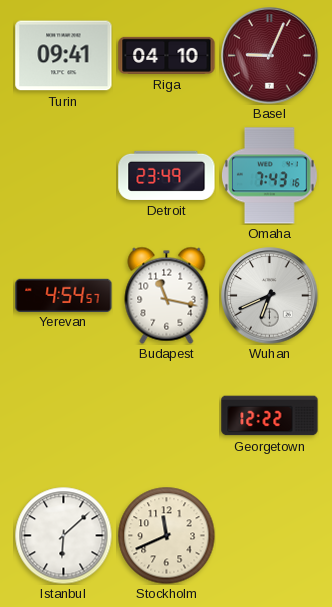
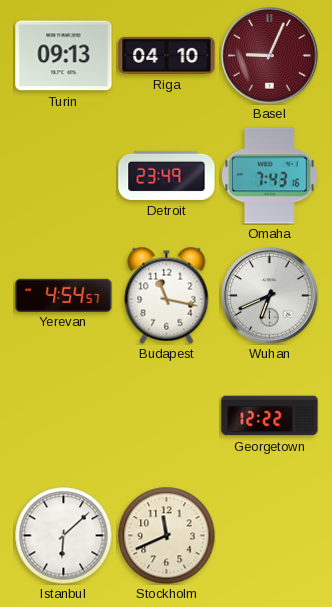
Turin: 09:41 -> 09:13 (64, 56)
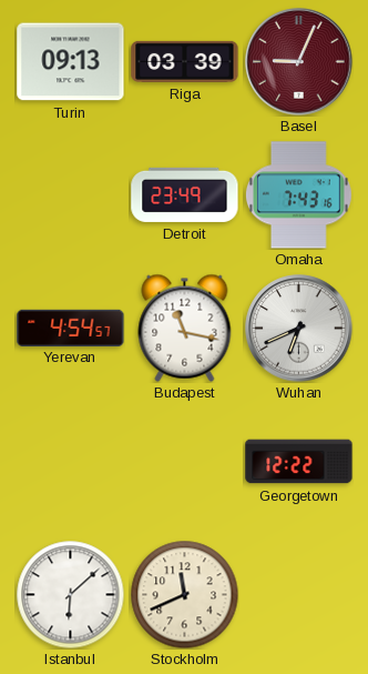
Riga: 04:10 -> 03:39 (185, 61)
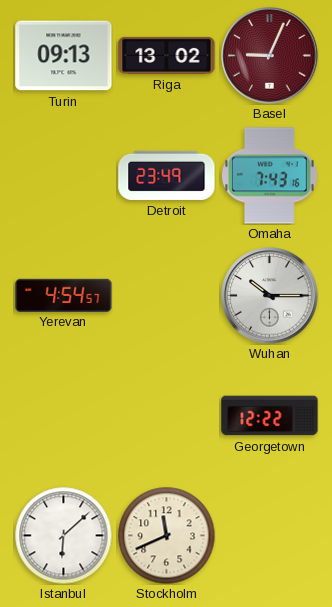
Riga: 03:39 -> 13:02 (167, 55)
Budapest: 11:17 -> none (185, 328)
Wuhan: 6:41 -> 10:15 (270, 296)
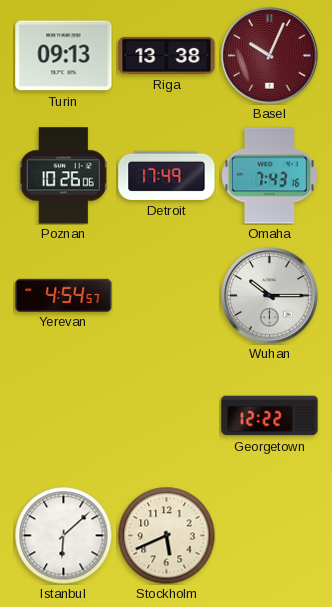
Riga: 13:02 -> 13:38 (167, 55)
Basel: 9:04 -> 10:04 (270, 56)
Poznan: none -> 10:26 (63, 176)
Detroit: 23:49 -> 17:49 (167, 175)
Stockholm: 11:41 -> 5:41 (166, 535)
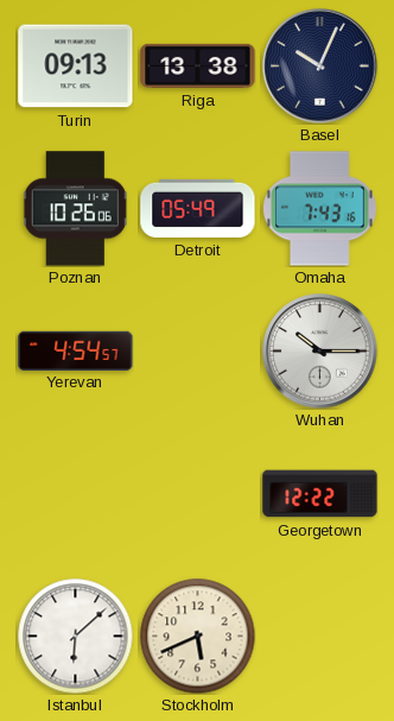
Basel dial: burgundy -> navy (320, 67)
Detroit: 17:49 -> 05:49 (198, 208)
